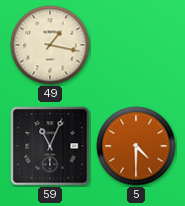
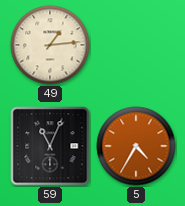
49: 1:17 -> 1:14 (50, 45)
5: 4:30 -> 4:35 (136, 146)
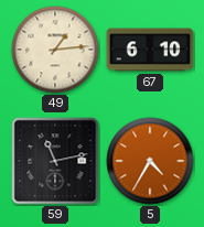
67: none -> 6:10 (150, 50)
59: 11:04 -> 11:13 (55, 161)
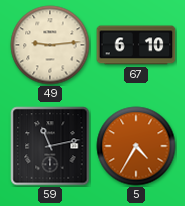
49: 1:14 -> 9:14 (50, 45)
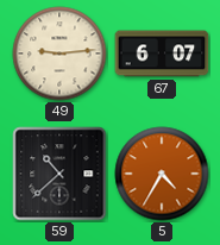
67: 6:10 -> 6:07 (162, 54)
59: 11:13 -> 10:38 (59, 174)
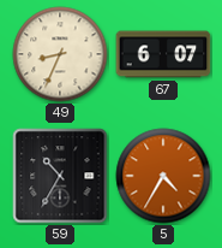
49: 9:14 -> 8:34 (60, 54)
59: 10:38 -> 10:35 (60, 176)
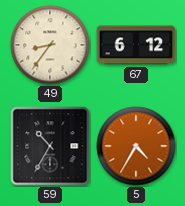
49: 8:34 -> 8:36 (50, 45)
67: 6:07 -> 6:12 (136, 45)
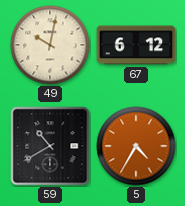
49: 8:36 -> 10:02 (50, 45)
59: 10:35 -> 10:40 (50, 146)
